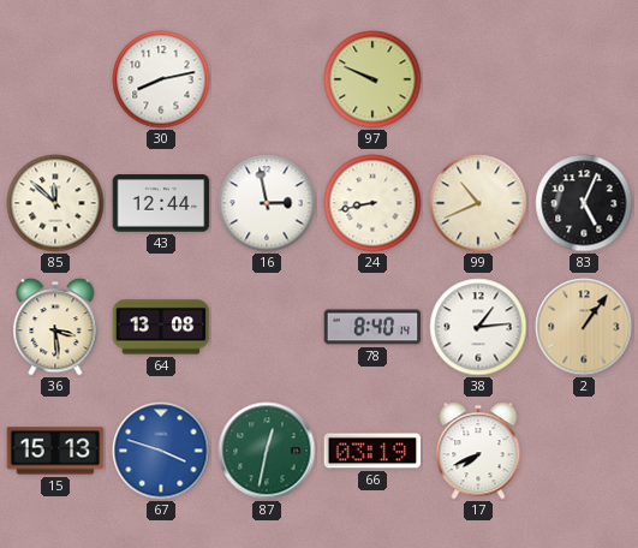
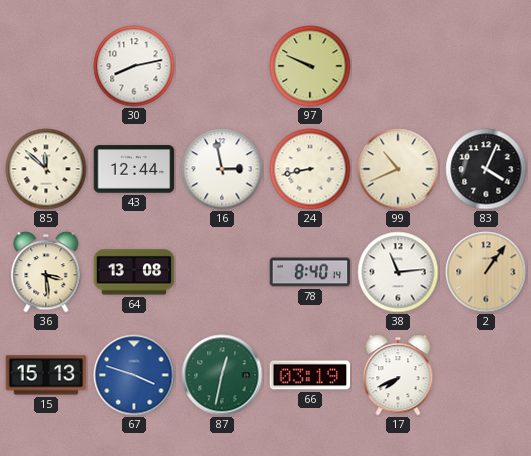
83: 5:04 -> 4:04 (486, 169)
38: 1:14 -> 11:14 (398, 272)
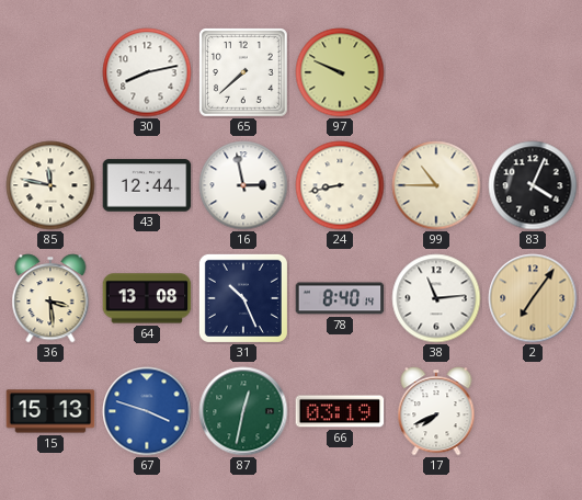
65: none -> 7:38 (244, 73)
85: 11:52 -> 11:47 (50, 185)
99: 10:41 -> 10:45 (436, 185)
31: none -> 10:26 (243, 298)
2: 1:06 -> 7:06 (533, 298)
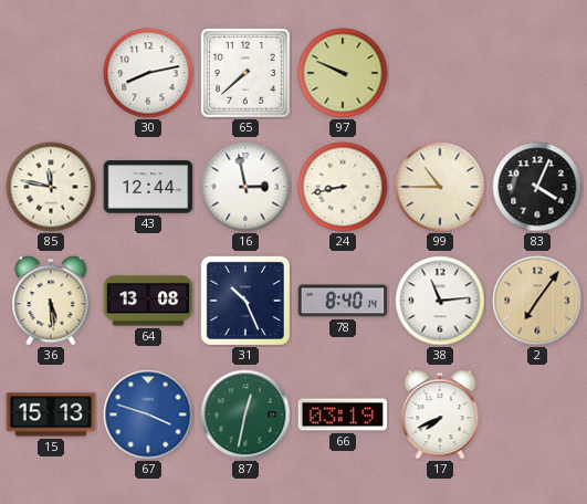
36: 3:29 -> 5:29 (51, 301)
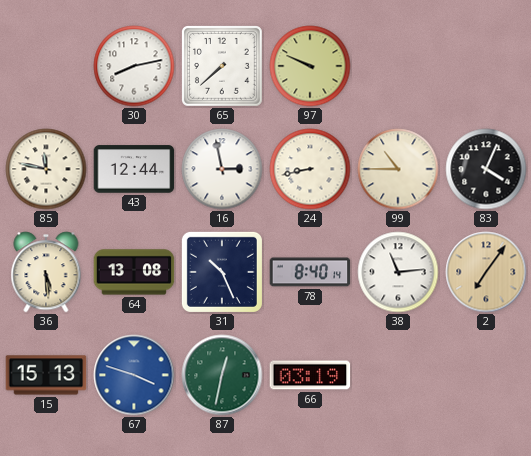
17: 7:41 -> none (440, 414)
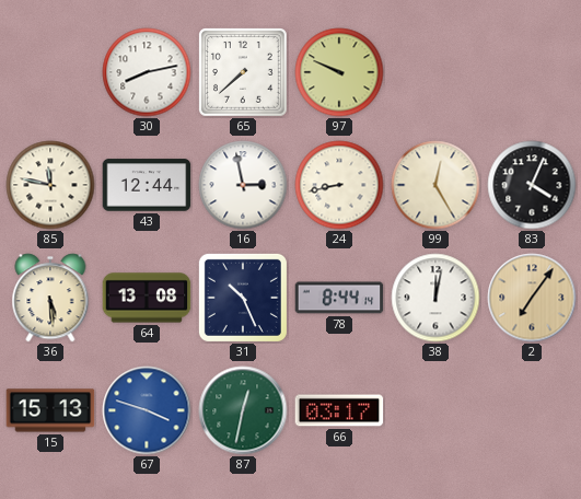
99: 10:45 -> 12:25 (435, 185)
78: 8:40 -> 8:44 (339, 298)
38: 11:14 -> 12:02 (435, 298)
66: 03:19 -> 03:17 (339, 410)
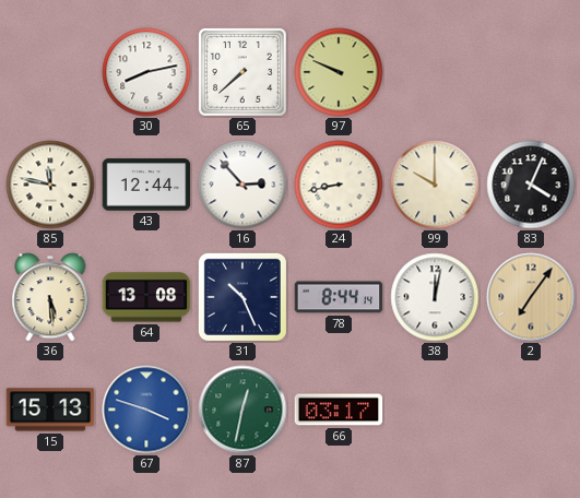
16: 2:58 -> 2:53 (242, 185)
99: 12:25 -> 10:00 (435, 185)
